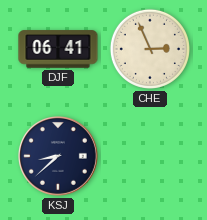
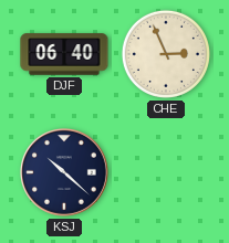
DJF: 06:41 -> 06:40 (64, 54)
KSJ: 8:38 -> 10:22 (64, 172)
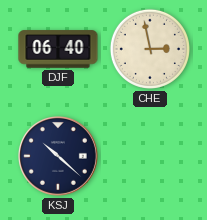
CHE: 2:56 -> 2:58 (150, 49)
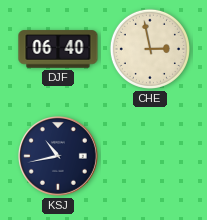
KSJ: 10:22 -> 10:43 (58, 156)
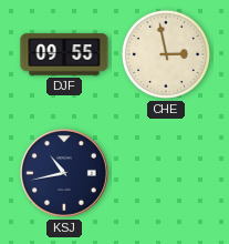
DJF: 06:40 -> 09:55 (64, 54)
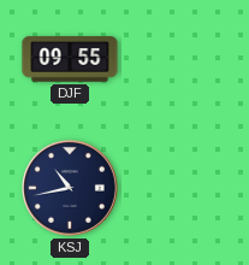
CHE: 2:58 -> none (166, 54)
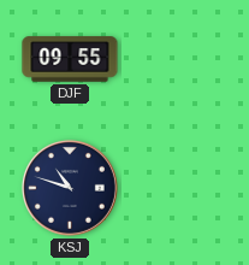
KSJ: 10:43 -> 10:48 (70, 188)
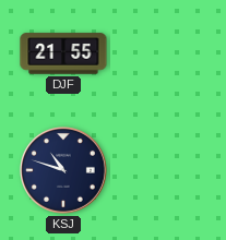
DJF: 09:55 -> 21:55 (63, 53)
